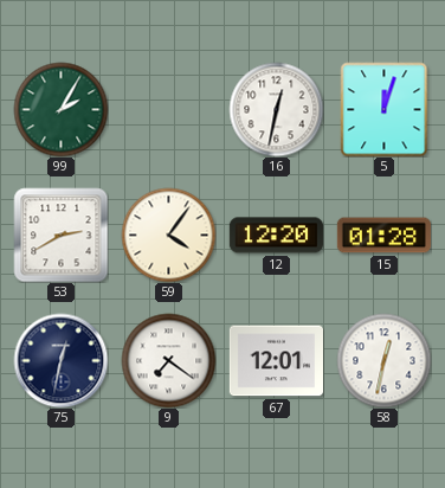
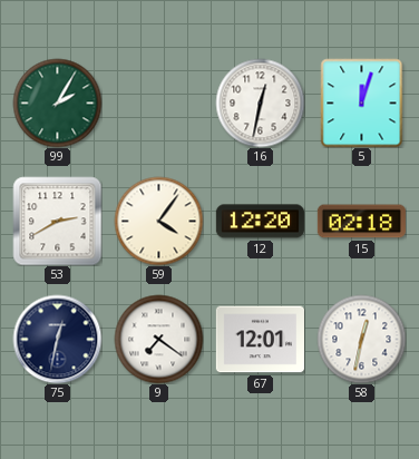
15: 01:28 -> 02:18 (361, 222)
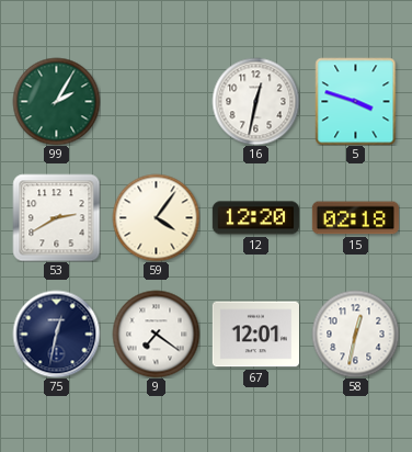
5: 12:03 -> 3:48 (356, 101)
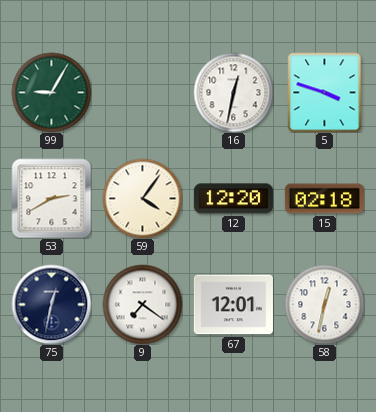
99: 2:05 -> 9:05 (51, 92)
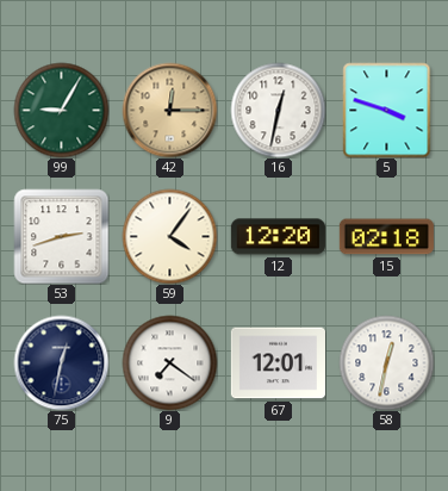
42: none -> 12:15 (169, 110)
53: 2:40 -> 2:42 (61, 236)
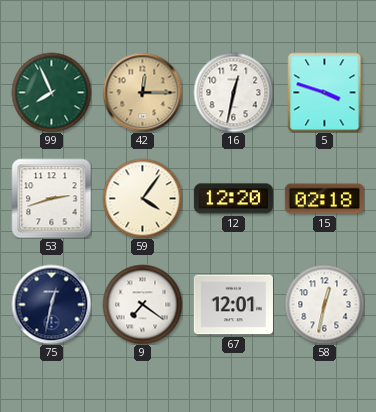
99: 9:05 -> 7:56 (51, 92)
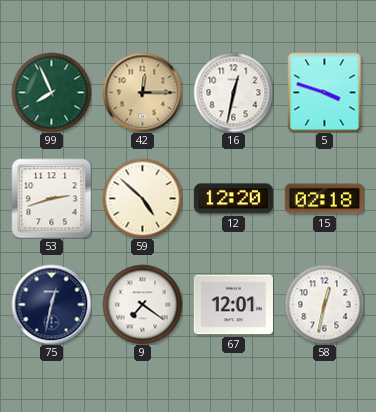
59: 4:06 -> 4:52 (142, 198)
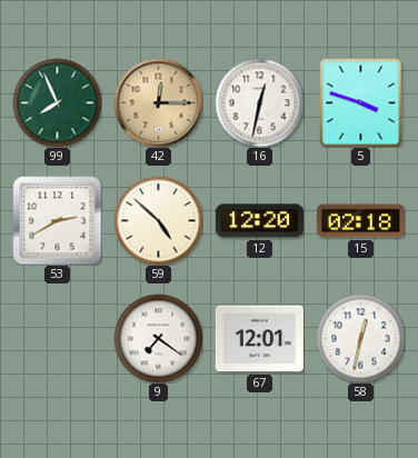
53: 2:42 -> 2:40 (57, 220)
75: 12:32 -> none (51, 304)
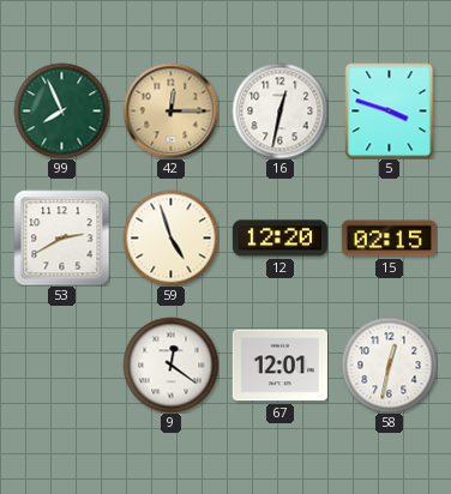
59: 4:52 -> 4:57 (170, 237)
15: 02:18 -> 02:15 (389, 239)
9: 7:21 -> 12:21 (170, 365)
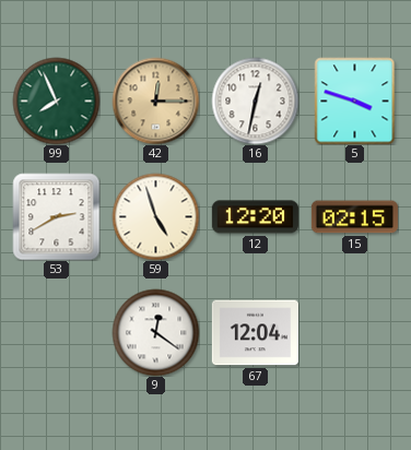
67: 12:01 -> 12:04 (255, 333)
58: 12:32 -> none (389, 365)
